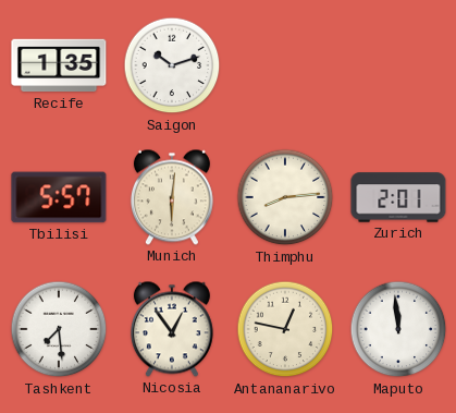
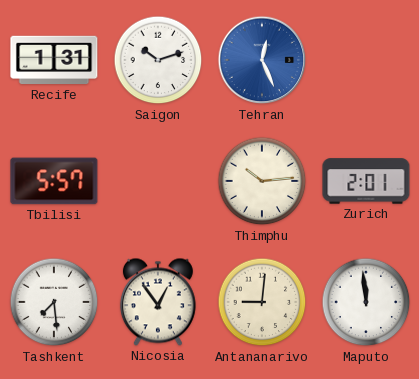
Recife: 1:35 -> 1:31 (54, 60)
Tehran: none -> 12:26 (262, 60)
Munich: 6:01 -> none (172, 197)
Thimphu: 8:14 -> 10:14 (262, 181)
Antananarivo: 12:47 -> 9:01 (262, 302)
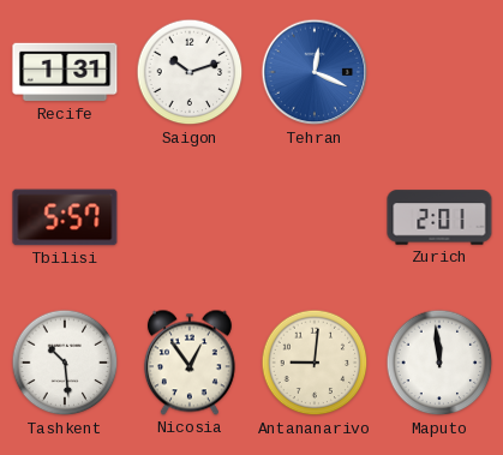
Tehran: 12:26 -> 12:19 (315, 72)
Thimphu: 10:14 -> none (262, 181)
Tashkent: 7:29 -> 10:29 (65, 363)
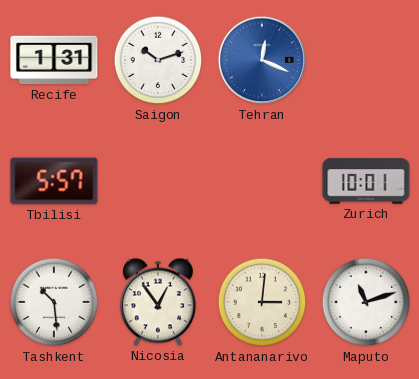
Zurich: 2:01 -> 10:01 (366, 181)
Antananarivo: 9:01 -> 3:01 (262, 302)
Maputo: 11:59 -> 11:12 (366, 302)
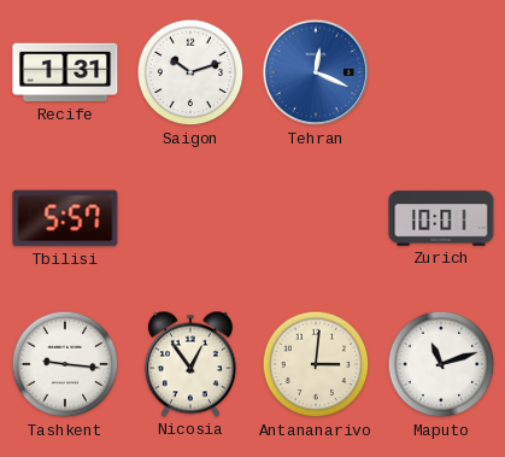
Tashkent: 10:29 -> 9:16 (65, 364)
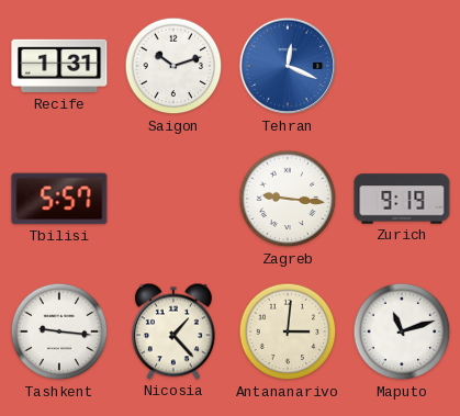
Zagreb: none -> 9:16 (288, 199)
Zurich: 10:01 -> 9:19 (402, 199)
Nicosia: 12:54 -> 1:23 (173, 331)
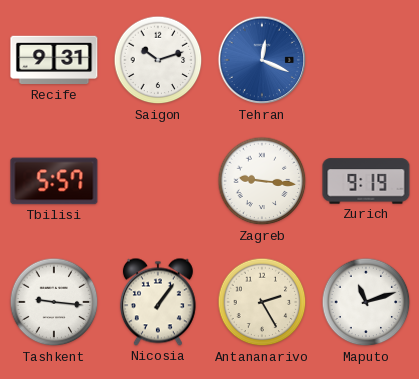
Recife: 1:31 -> 9:31 (54, 60)
Nicosia: 1:23 -> 1:06 (158, 302)
Antananarivo: 3:01 -> 2:25 (262, 302)
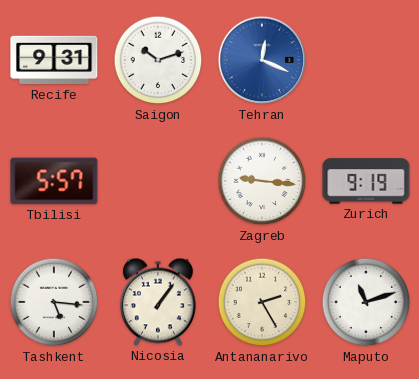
Tashkent: 9:16 -> 5:16 (54, 302)
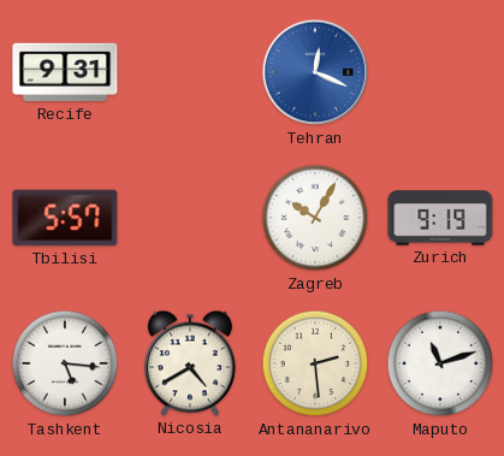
Saigon: 10:12 -> none (158, 60)
Zagreb: 9:16 -> 10:05 (315, 218)
Nicosia: 1:06 -> 4:40 (190, 363)
Antananarivo: 2:25 -> 2:29 (315, 363)
